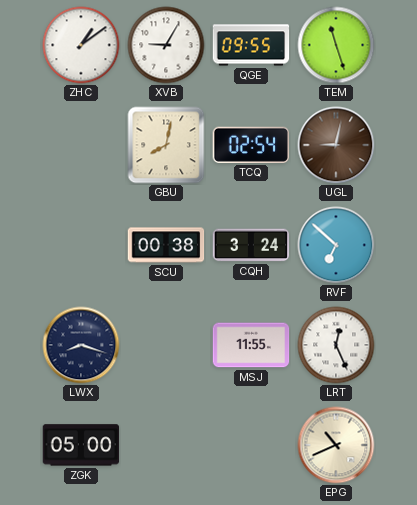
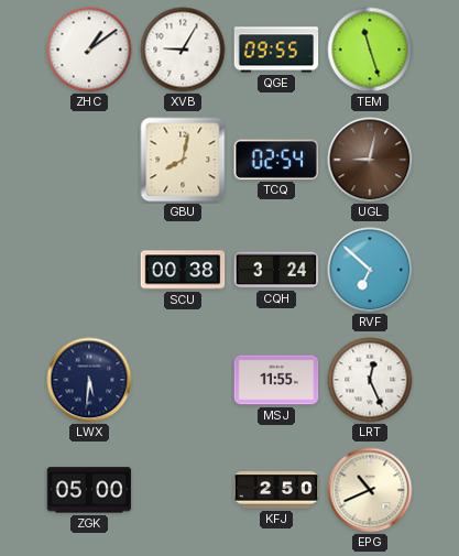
LWX: 8:18 -> 5:31 (89, 380)
KFJ: none -> 2:50 (276, 490)
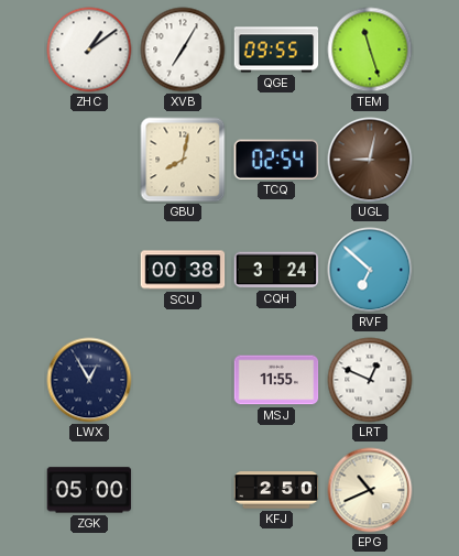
XVB: 9:05 -> 7:05 (183, 50)
LWX: 5:31 -> 12:55 (89, 380)
LRT: 12:26 -> 12:49 (370, 380)
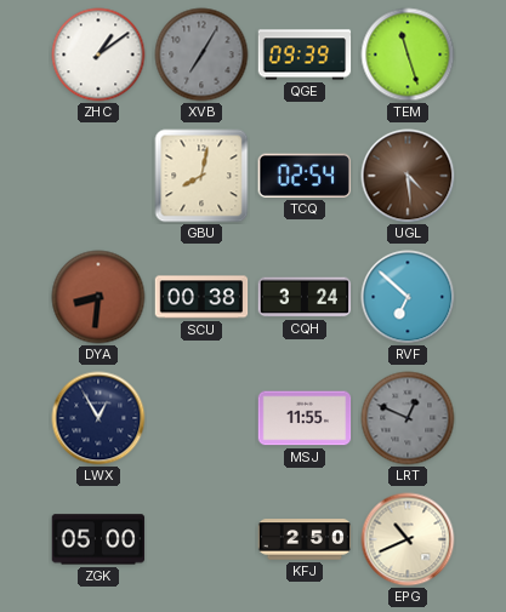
XVB dial: white -> grey (201, 55)
QGE: 09:55 -> 09:39 (305, 55)
UGL: 9:02 -> 4:29 (408, 176)
DYA: none -> 8:31 (98, 297)
LRT dial: white -> grey (408, 418)
